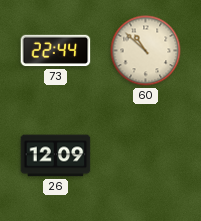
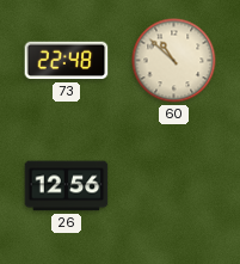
73: 22:44 -> 22:48 (67, 61)
26: 12:09 -> 12:56 (67, 186)
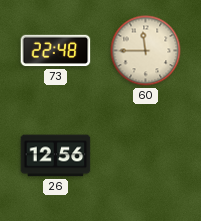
60: 10:52 -> 11:45 (146, 51)
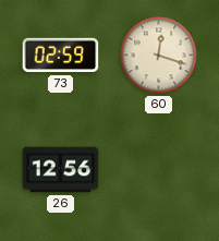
73: 22:48 -> 02:59 (61, 56)
60: 11:45 -> 12:18 (159, 56)
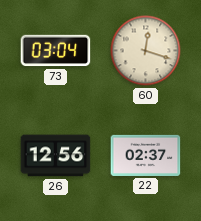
73: 02:59 -> 03:04 (56, 51)
22: none -> 02:37 (146, 155)
